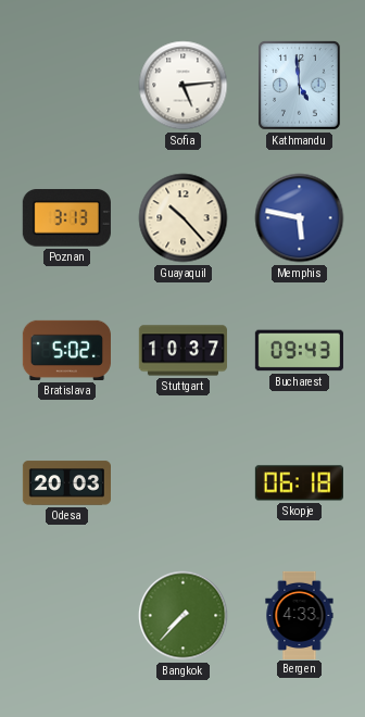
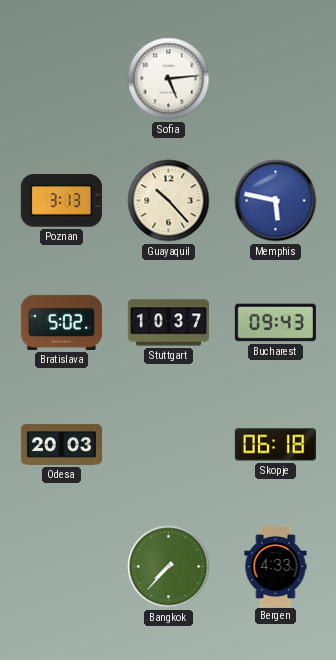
Kathmandu: 4:59 -> none (299, 85)
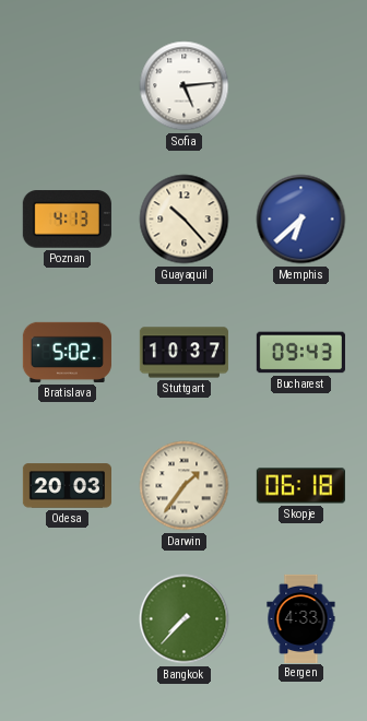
Poznan: 3:13 -> 4:13 (67, 220)
Memphis: 5:47 -> 6:38 (301, 220)
Darwin: none -> 1:36 (185, 486)
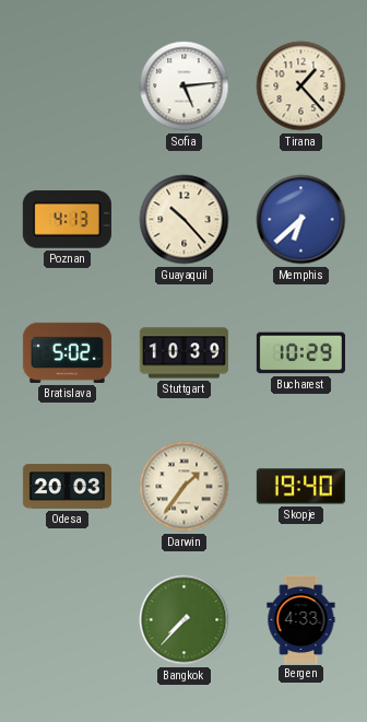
Tirana: none -> 1:23 (301, 86)
Stuttgart: 10:37 -> 10:39 (183, 353)
Bucharest: 09:43 -> 10:29 (300, 353)
Skopje: 06:18 -> 19:40 (300, 487)
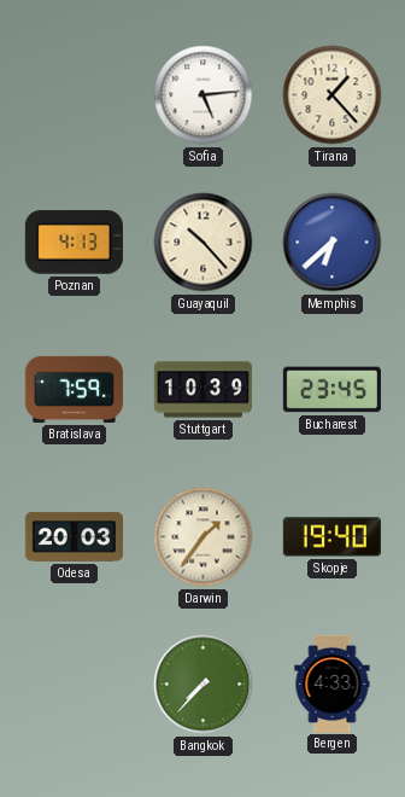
Bratislava: 5:02 -> 7:59 (74, 389)
Bucharest: 10:29 -> 23:45 (331, 390)
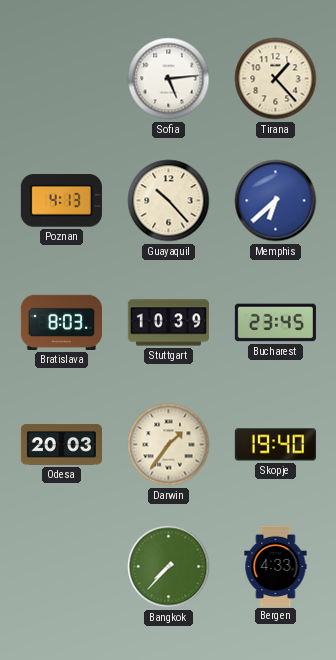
Bratislava: 7:59 -> 8:03 (61, 322)
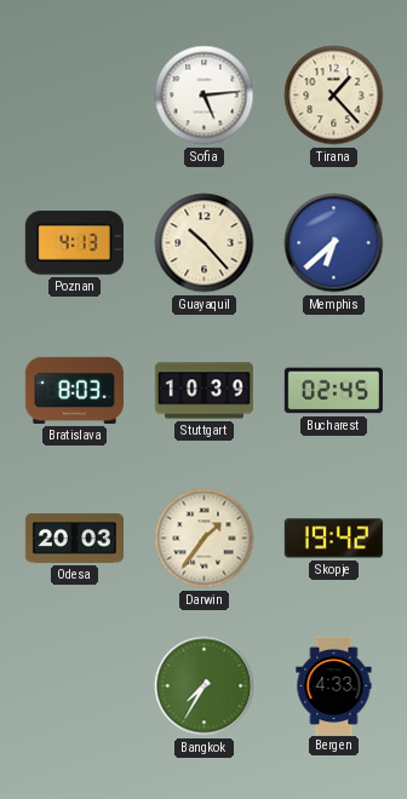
Bucharest: 23:45 -> 02:45 (333, 391)
Skopje: 19:40 -> 19:42 (333, 539)
Bangkok: 7:37 -> 7:35 (205, 686)
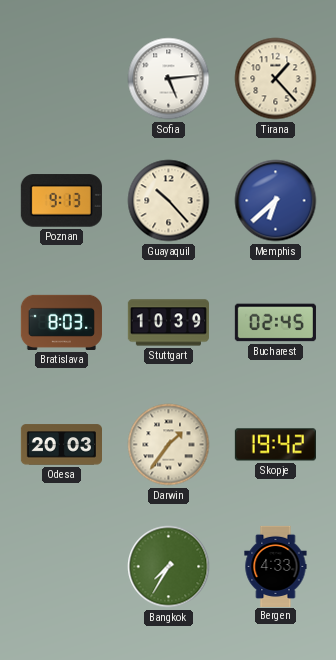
Poznan: 4:13 -> 9:13 (61, 201)
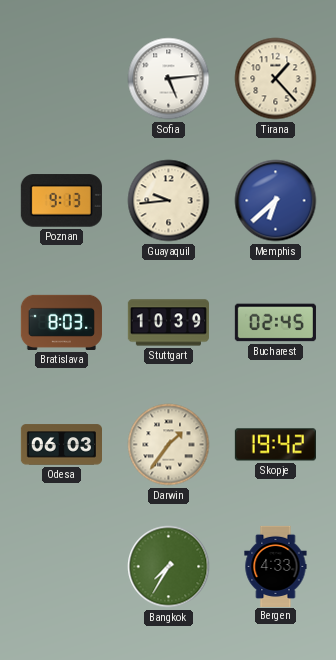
Guayaquil: 10:23 -> 9:44 (169, 201)
Odesa: 20:03 -> 06:03 (61, 445)
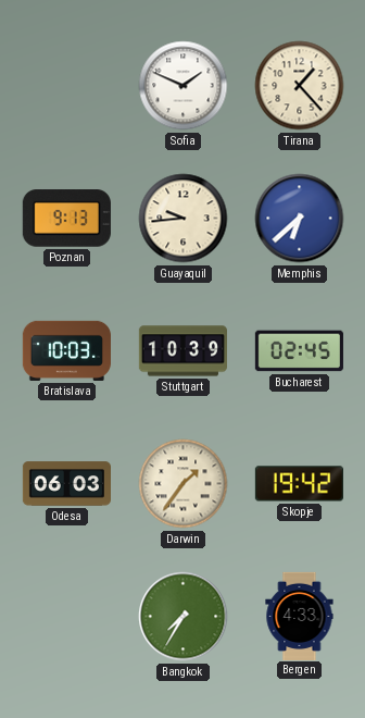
Sofia: 5:14 -> 1:49 (184, 86)
Bratislava: 8:03 -> 10:03 (66, 350)
